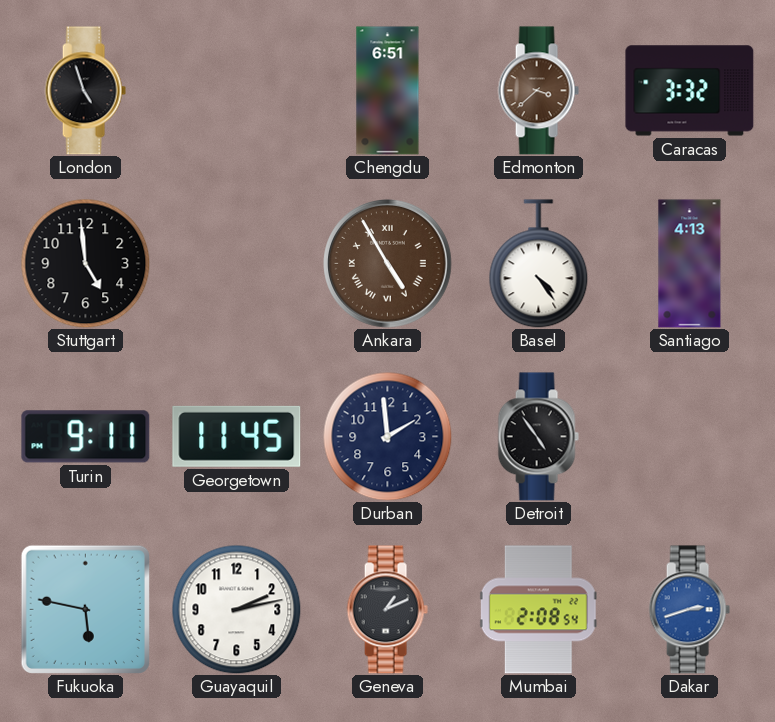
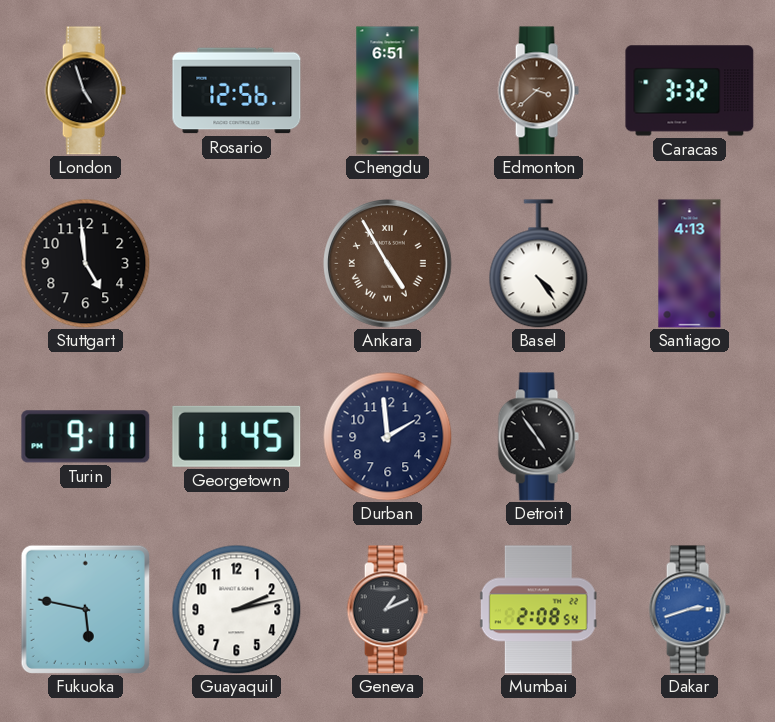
Rosario: none -> 12:56 (237, 91)
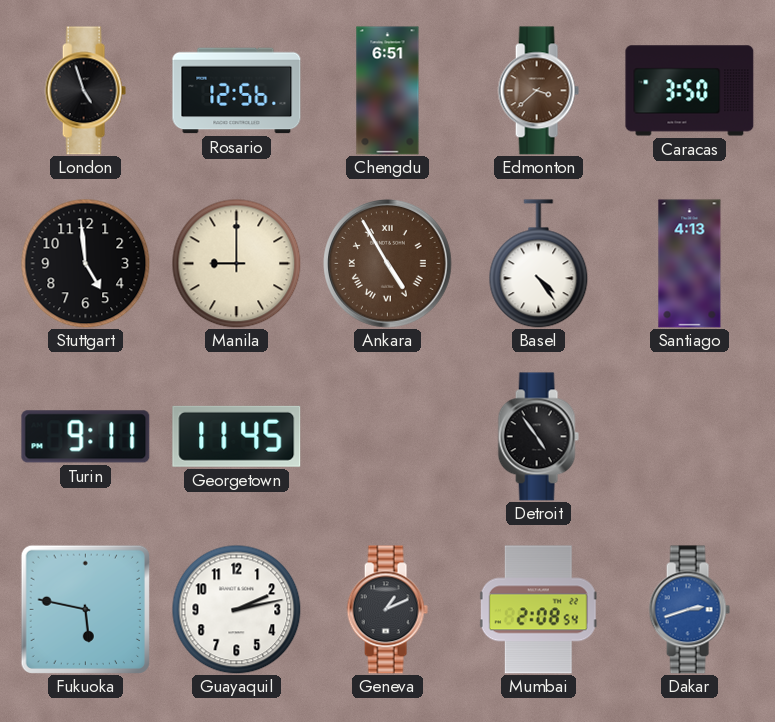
Caracas: 3:32 -> 3:50 (690, 91)
Manila: none -> 9:00 (236, 263)
Durban: 1:59 -> none (387, 436)
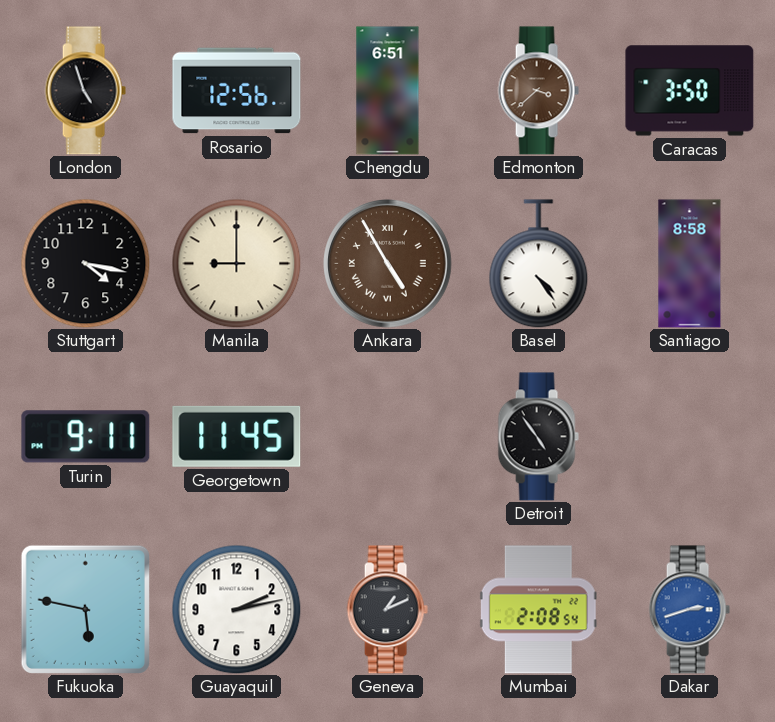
Stuttgart: 4:59 -> 4:17 (85, 263)
Santiago: 4:13 -> 8:58 (690, 264)
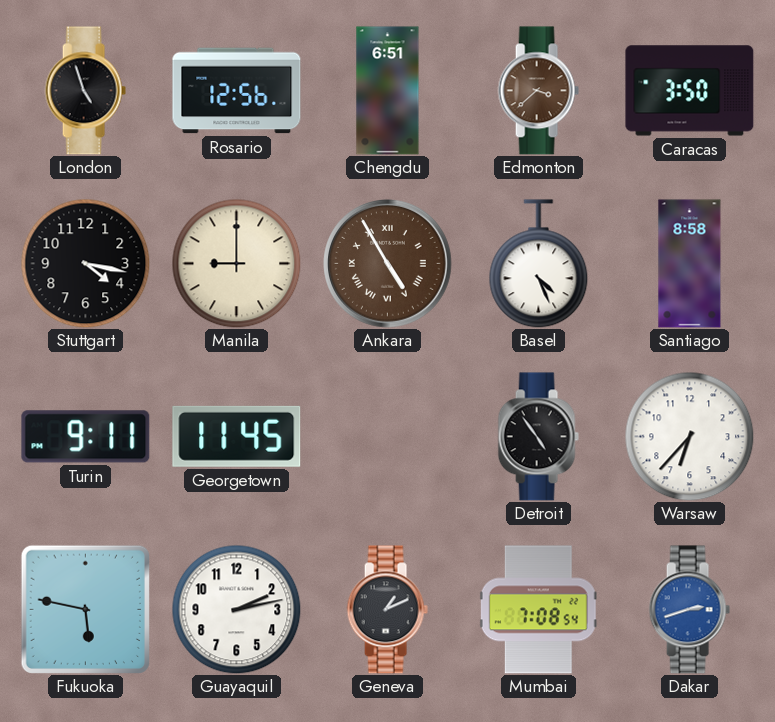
Basel: 4:24 -> 4:26 (539, 264)
Warsaw: none -> 6:37 (689, 436)
Mumbai: 2:08 -> 7:08 (538, 610)
